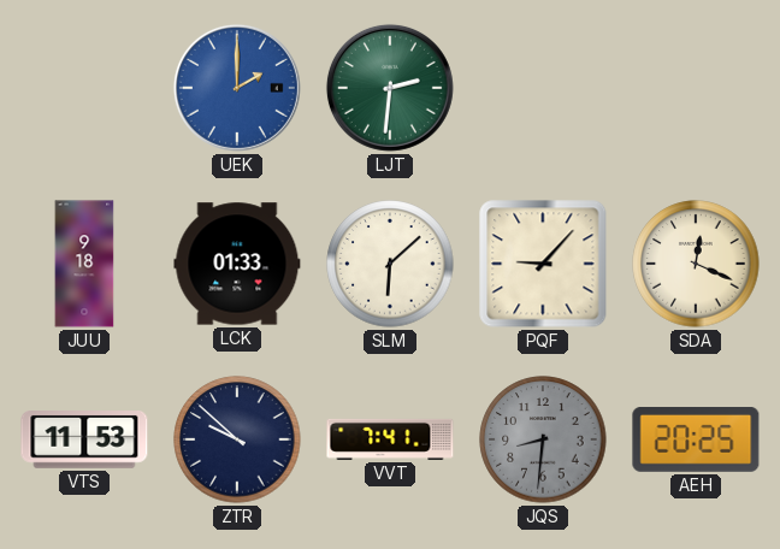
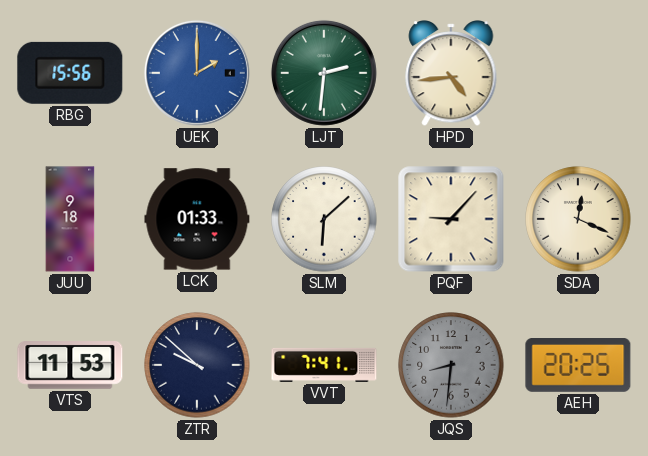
RBG: none -> 15:56 (70, 73)
HPD: none -> 4:44 (451, 73)
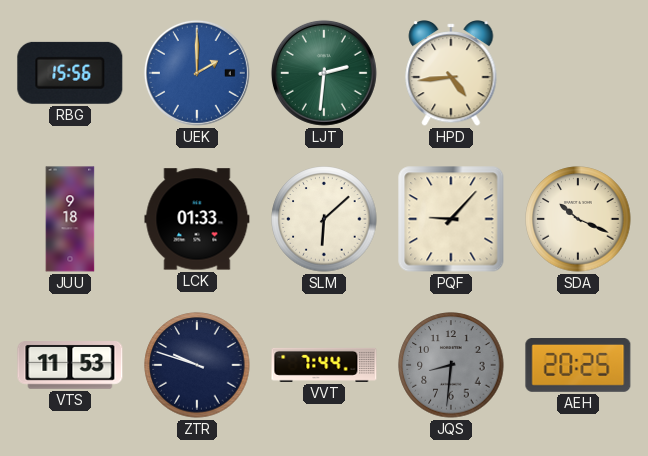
SDA: 12:19 -> 10:19 (578, 219)
ZTR: 9:52 -> 9:48 (197, 365)
VVT: 7:41 -> 7:44 (324, 365)
